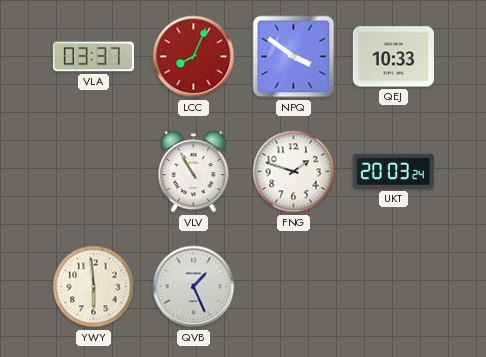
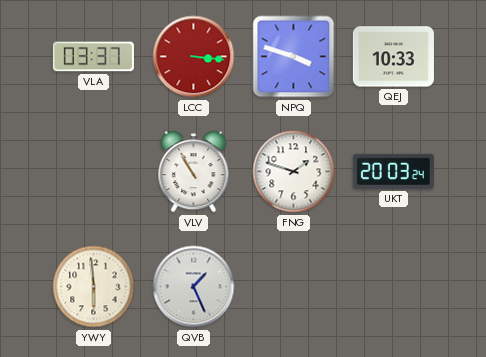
LCC: 8:04 -> 3:16 (194, 57)
NPQ: 3:51 -> 3:48 (294, 57)
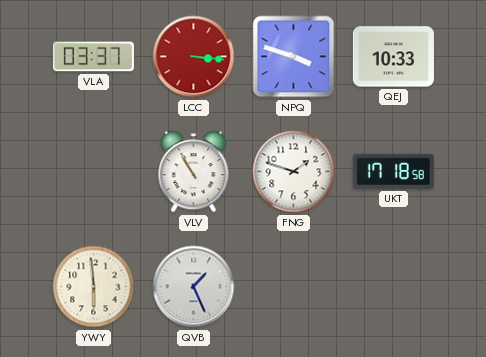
UKT: 20:03 -> 17:18 (393, 171)
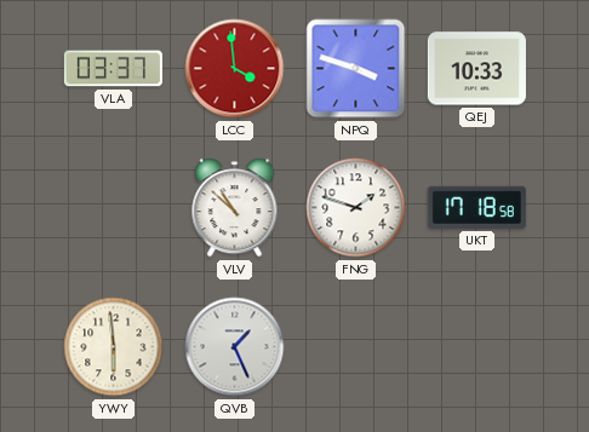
LCC: 3:16 -> 3:59 (235, 69)
VLV: 10:55 -> 10:52 (235, 208)
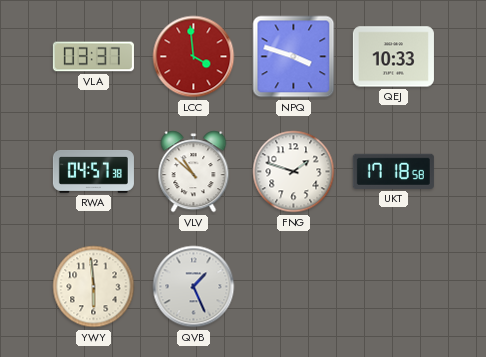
RWA: none -> 04:57 (93, 171)
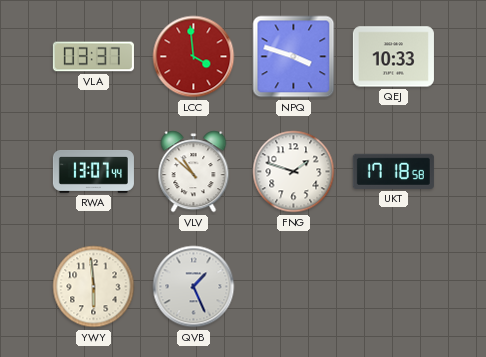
RWA: 04:57 -> 13:07 (93, 171)
